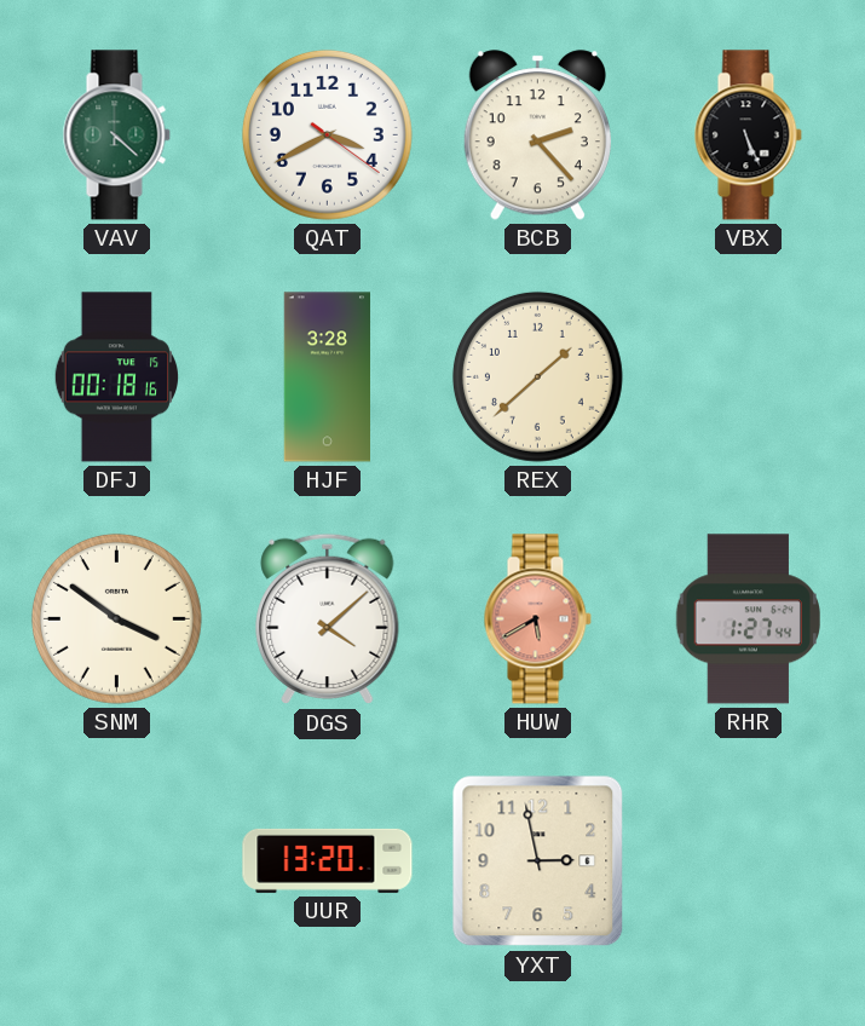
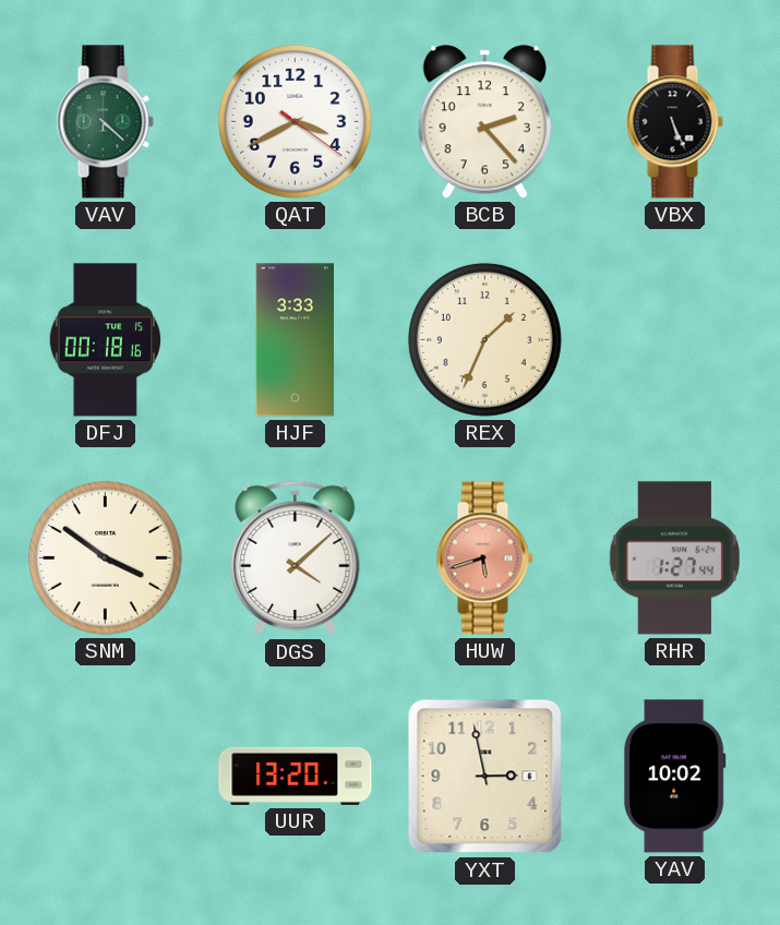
HJF: 3:28 -> 3:33 (295, 340)
REX: 1:38 -> 1:34 (484, 339)
HUW: 5:40 -> 5:42 (484, 558)
YAV: none -> 10:02 (674, 777)
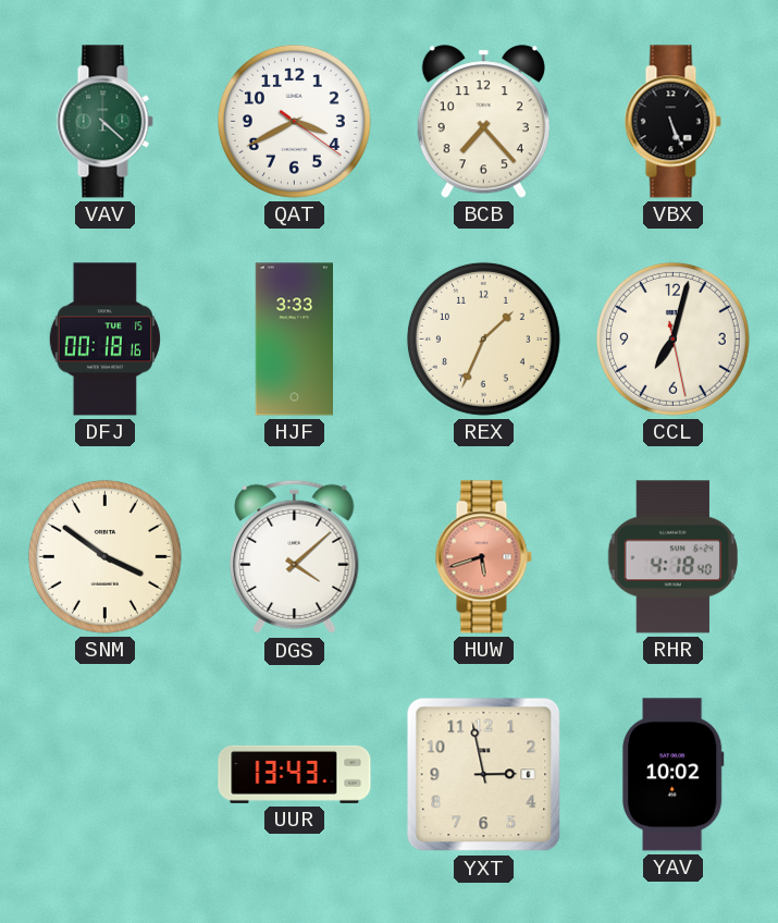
BCB: 2:23 -> 7:23 (483, 122)
CCL: none -> 7:02 (672, 339)
RHR: 1:27 -> 4:18 (672, 557)
UUR: 13:20 -> 13:43 (295, 774)
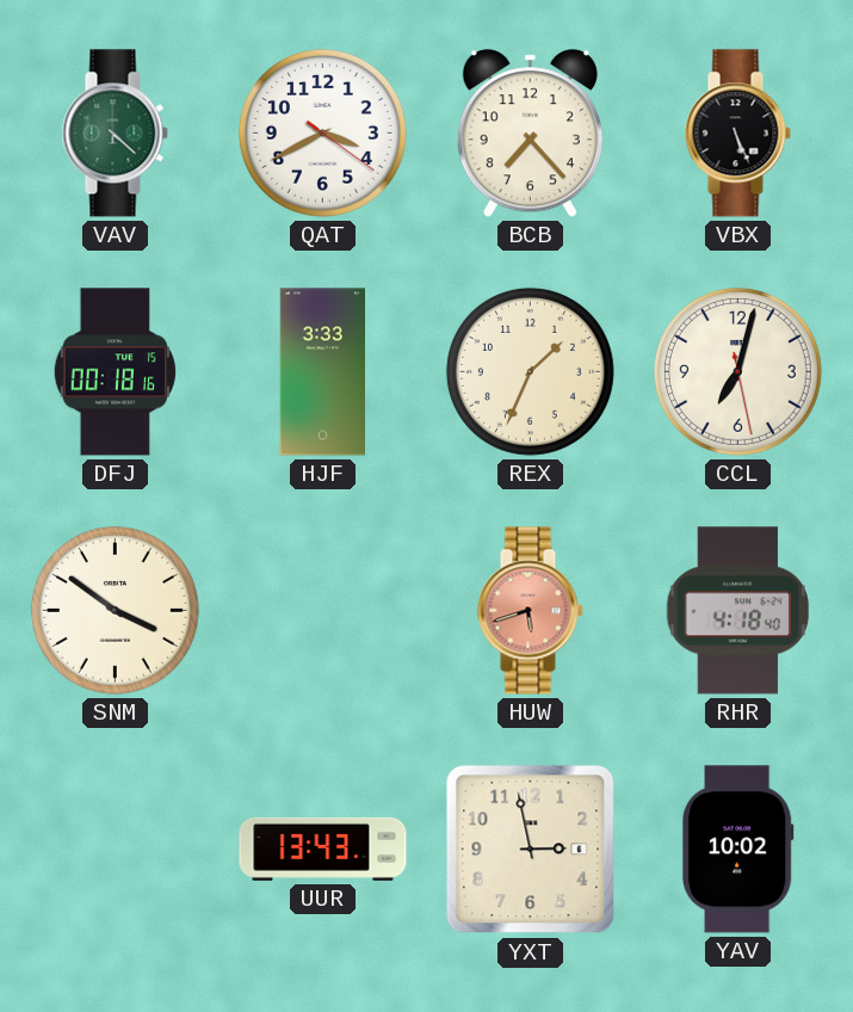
DGS: 4:08 -> none (295, 557)
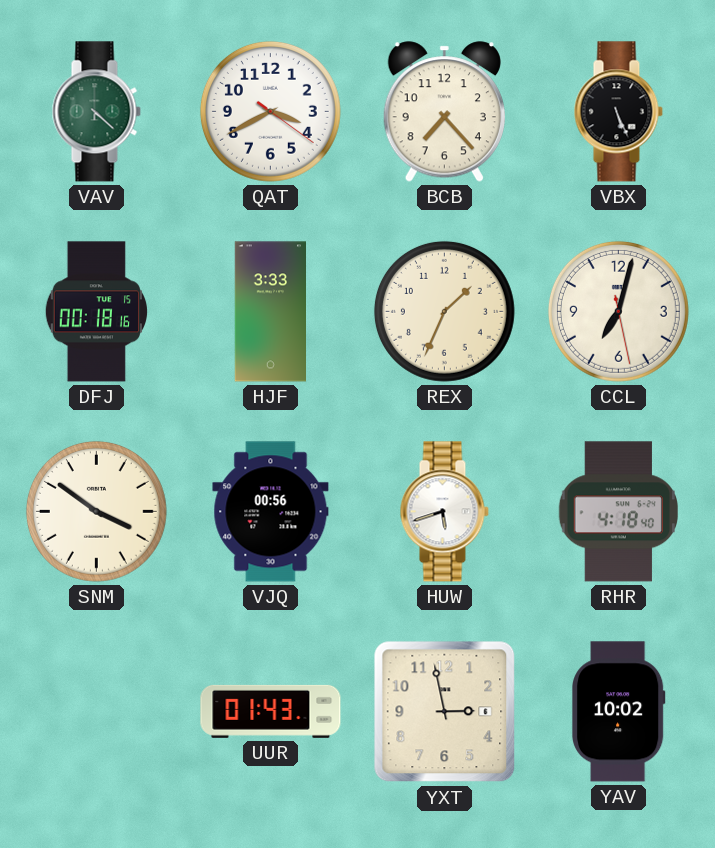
VJQ: none -> 00:56 (271, 512)
HUW dial: salmon -> white (444, 512)
UUR: 13:43 -> 01:43 (271, 711)
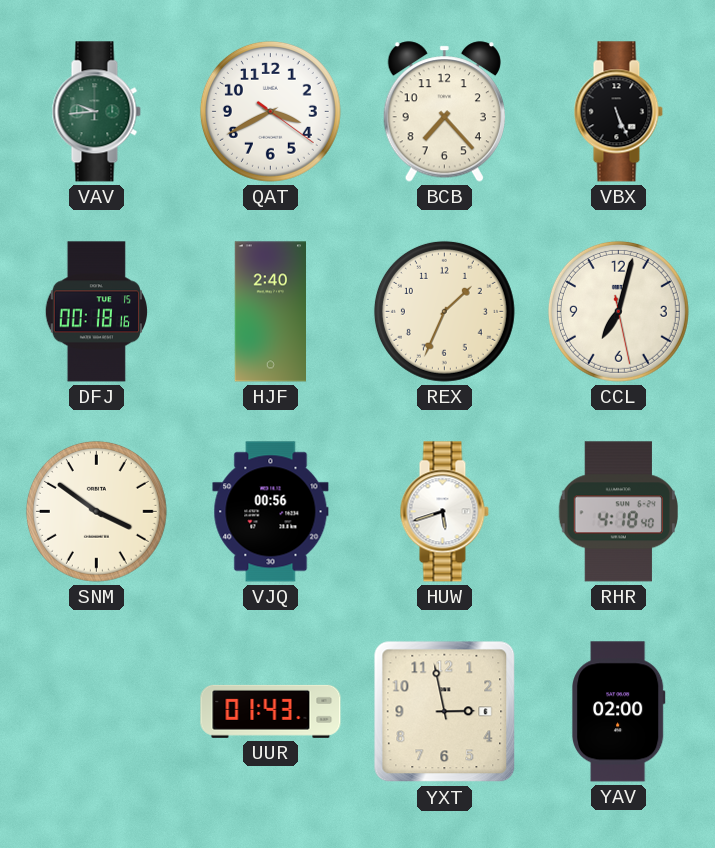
VAV: 4:22 -> 9:44 (96, 112)
HJF: 3:33 -> 2:40 (270, 312)
YAV: 10:02 -> 02:00 (618, 712)
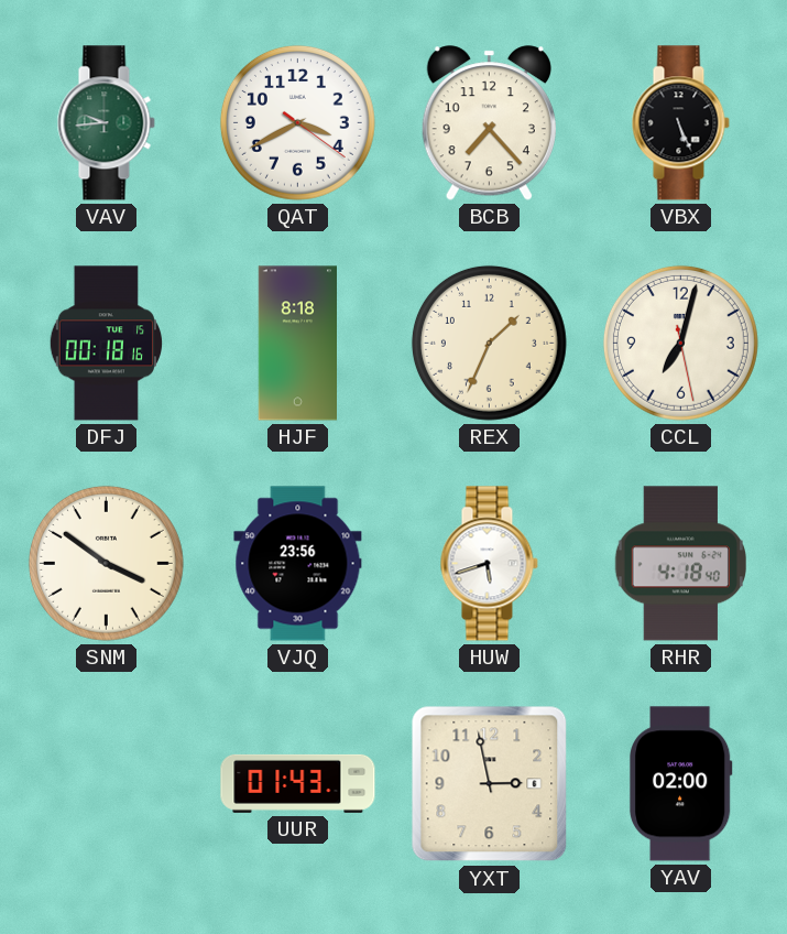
HJF: 2:40 -> 8:18 (297, 344)
VJQ: 00:56 -> 23:56 (298, 564)
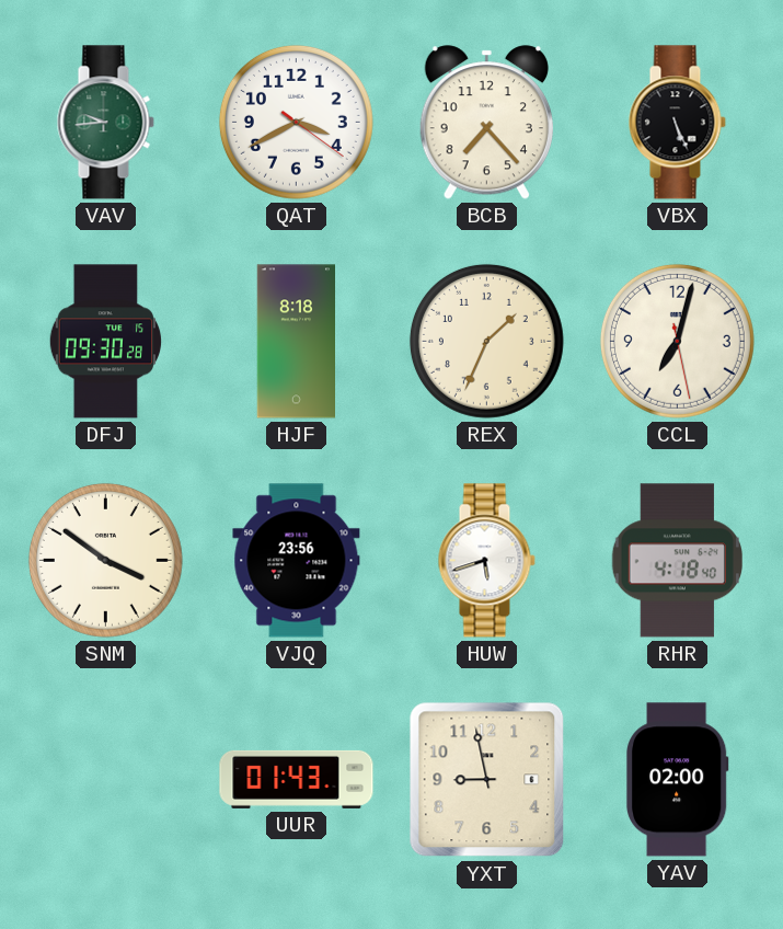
DFJ: 00:18 -> 09:30 (105, 342)
YXT: 2:58 -> 8:58 (487, 780)
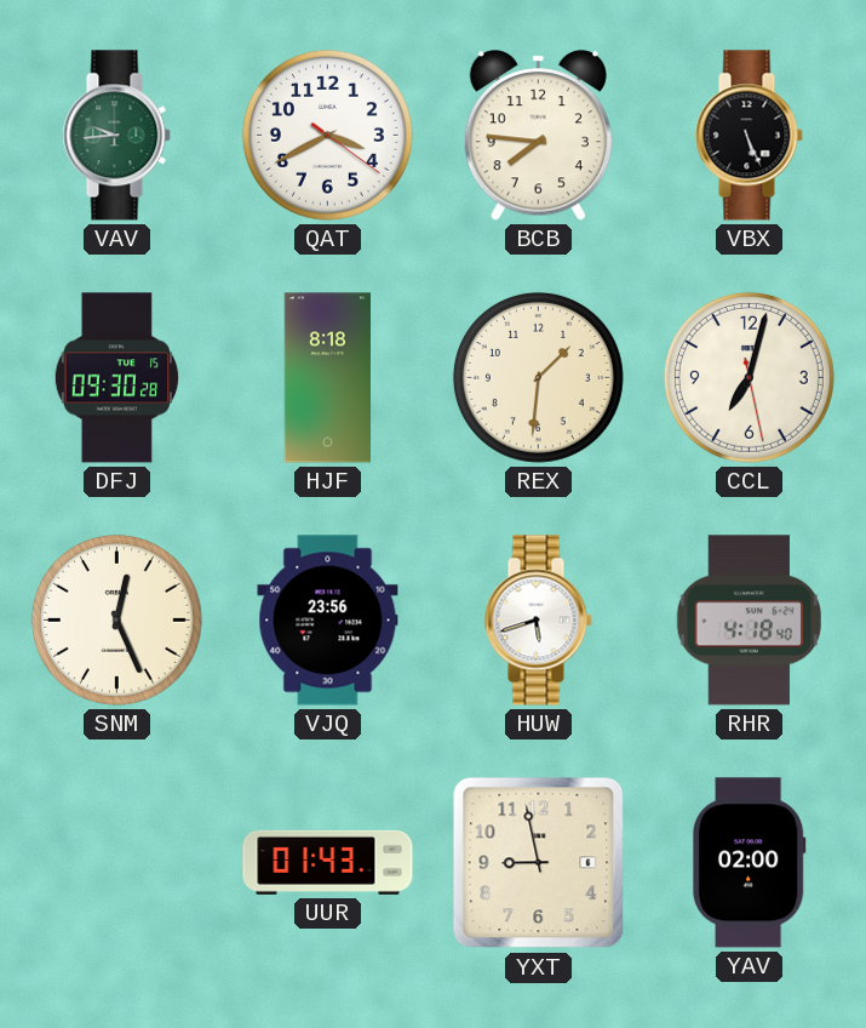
BCB: 7:23 -> 7:46 (538, 136)
REX: 1:34 -> 1:31 (538, 377)
SNM: 3:51 -> 12:26 (116, 619)
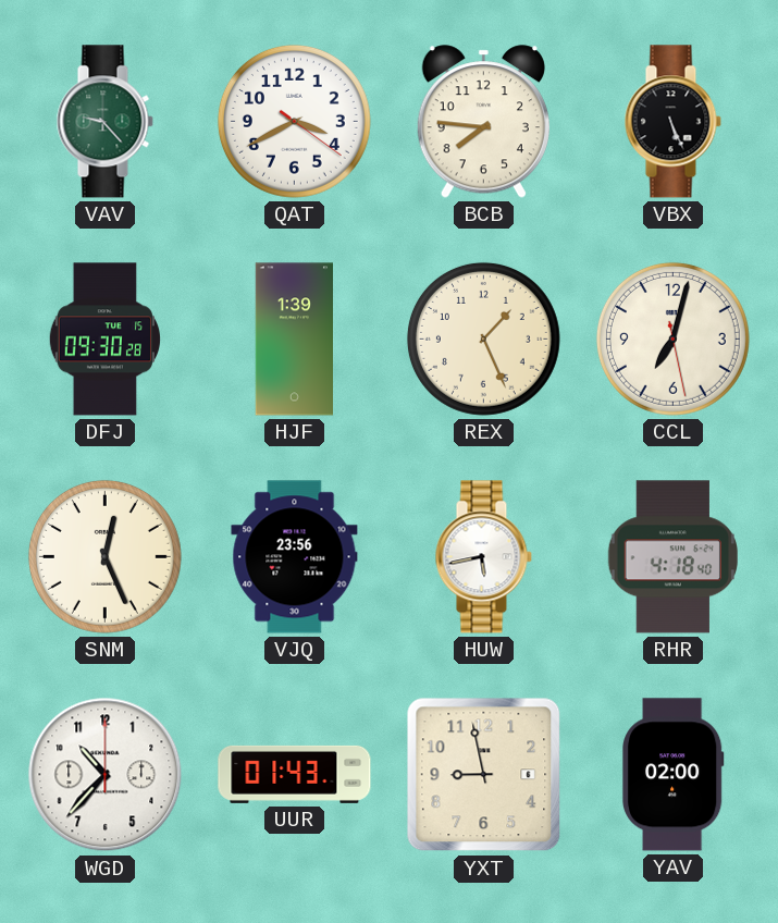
VAV: 9:44 -> 9:23 (104, 122)
HJF: 8:18 -> 1:39 (294, 340)
REX: 1:31 -> 1:26 (483, 339)
HUW: 5:42 -> 5:43 (483, 557)
WGD: none -> 10:37 (106, 775)
